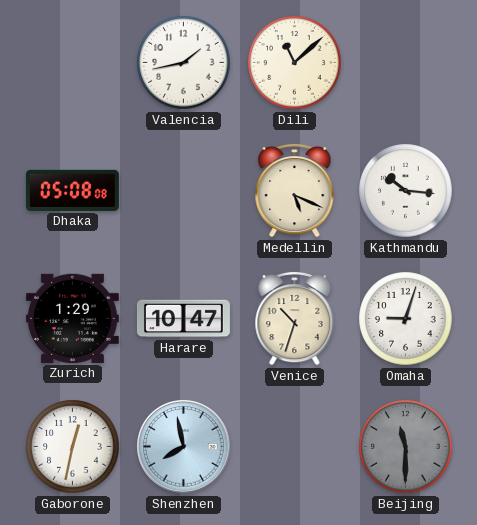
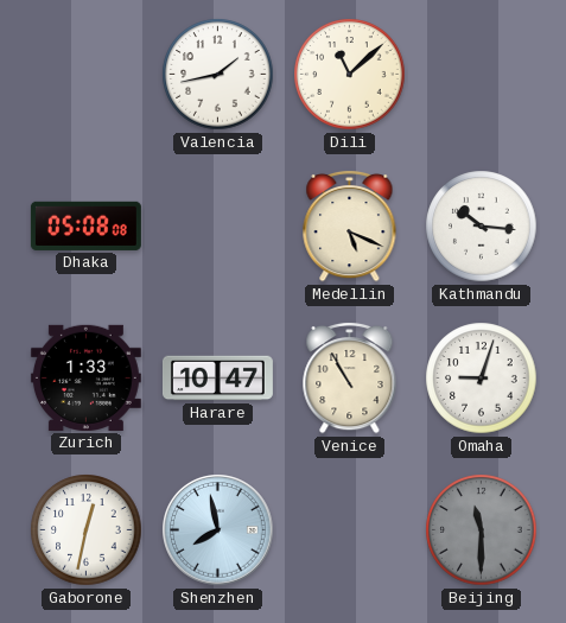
Zurich: 1:29 -> 1:33 (85, 377)
Venice: 10:33 -> 10:55 (350, 377)
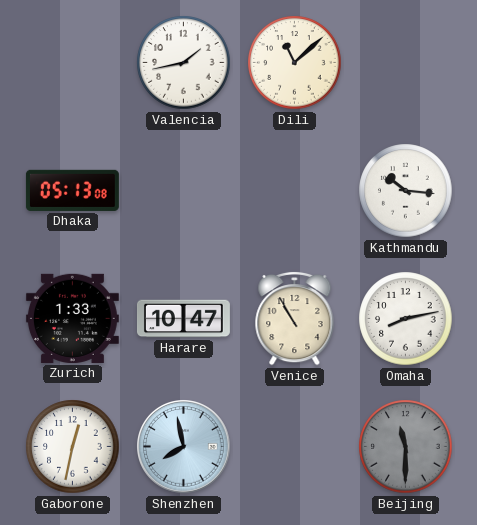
Dhaka: 05:08 -> 05:13 (72, 190)
Medellin: 5:19 -> none (350, 225)
Omaha: 9:03 -> 8:13 (406, 319)
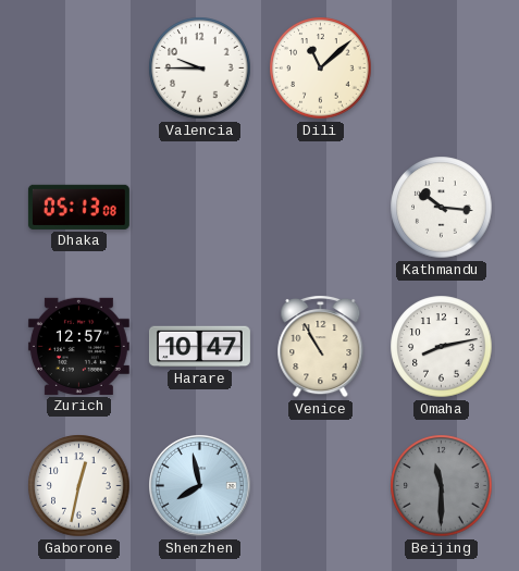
Valencia: 1:43 -> 9:45 (200, 69)
Zurich: 1:33 -> 12:57 (78, 346)
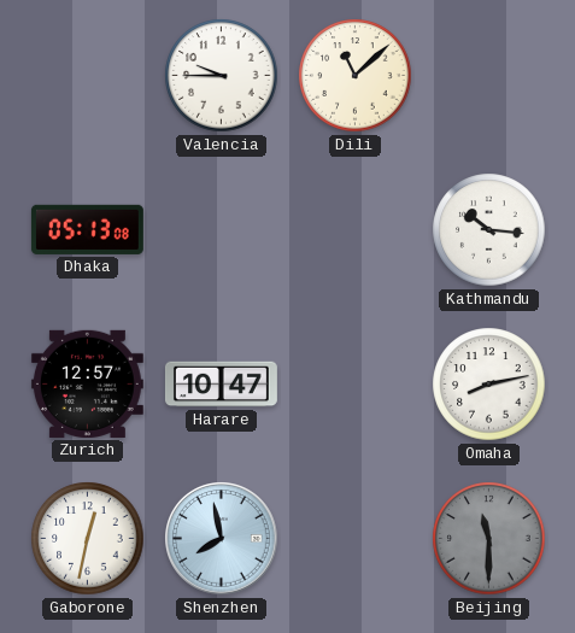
Venice: 10:55 -> none (321, 346)
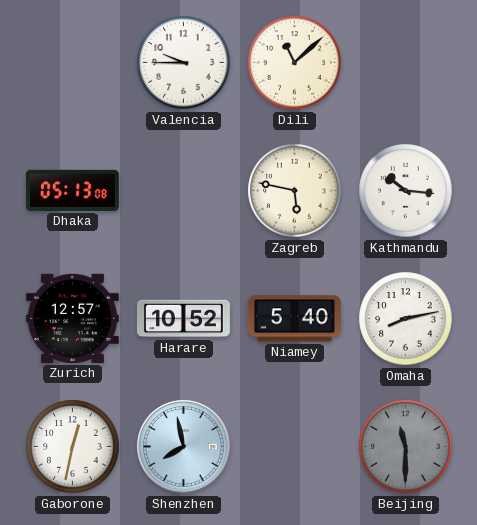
Zagreb: none -> 5:47 (295, 191)
Harare: 10:47 -> 10:52 (183, 319)
Niamey: none -> 5:40 (294, 319)
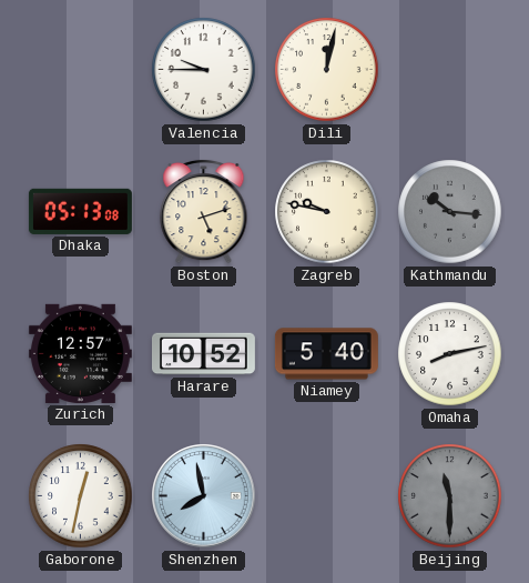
Dili: 11:08 -> 12:02 (327, 70)
Boston: none -> 5:12 (204, 211)
Zagreb: 5:47 -> 9:47 (327, 212)
Kathmandu dial: white -> grey (450, 212)
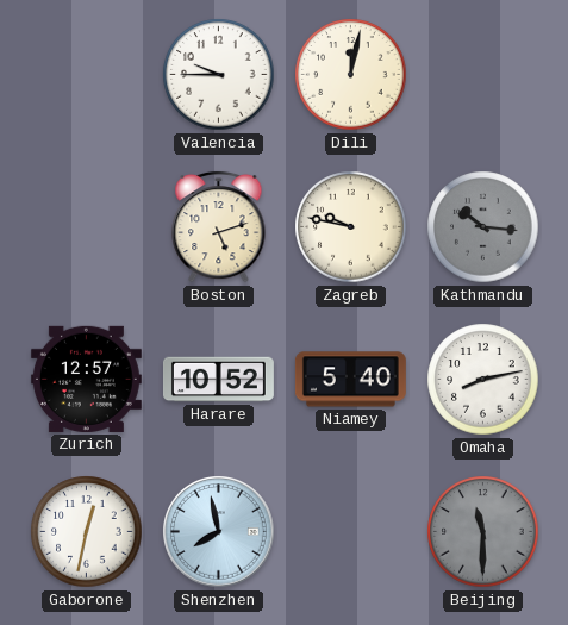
Dhaka: 05:13 -> none (80, 211)
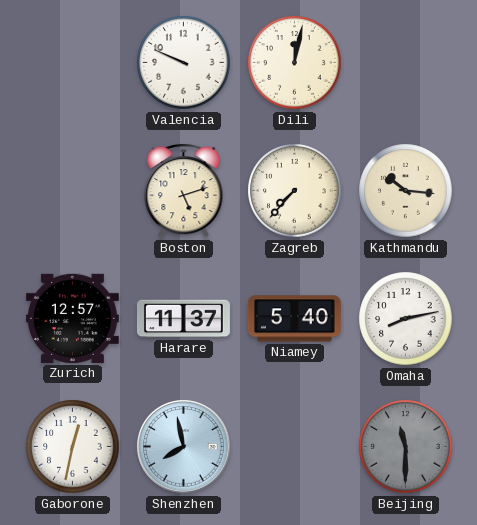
Valencia: 9:45 -> 9:49 (184, 63)
Zagreb: 9:47 -> 7:37 (295, 191)
Kathmandu dial: grey -> cream (406, 191)
Harare: 10:52 -> 11:37 (183, 319)
